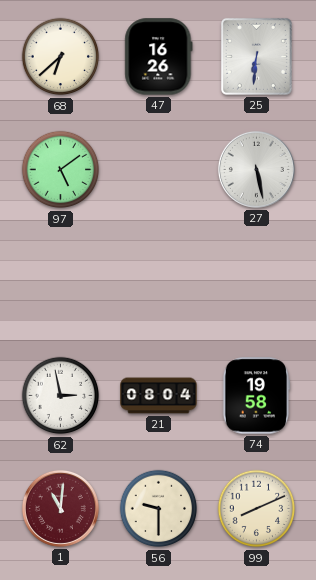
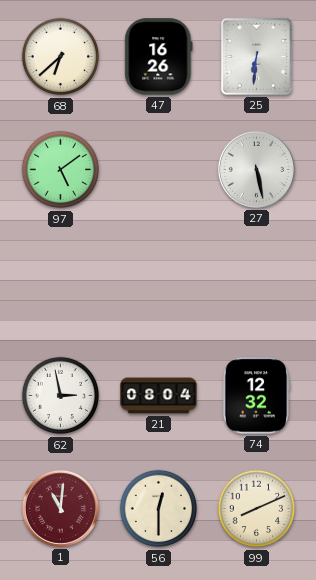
74: 19:58 -> 12:32 (256, 396)
56: 9:30 -> 12:30 (159, 509)
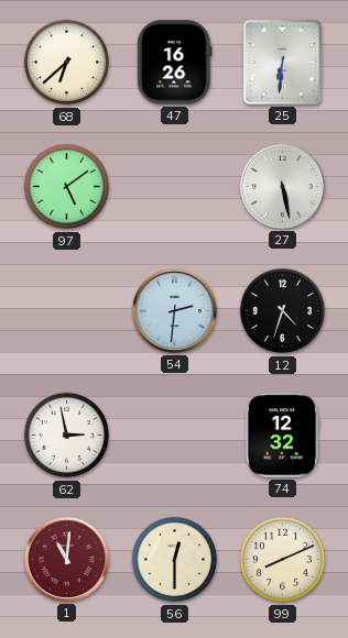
54: none -> 2:31 (174, 310)
12: none -> 4:33 (283, 311)
21: 08:04 -> none (159, 396)
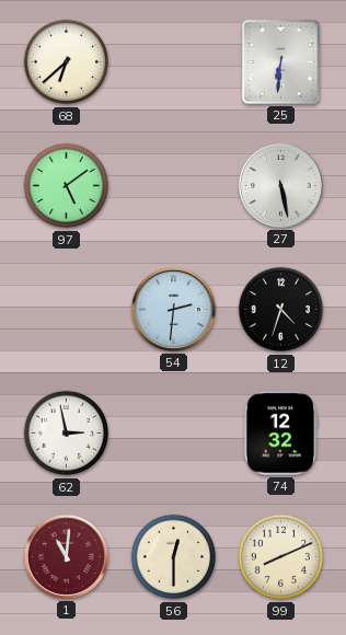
47: 16:26 -> none (175, 63)
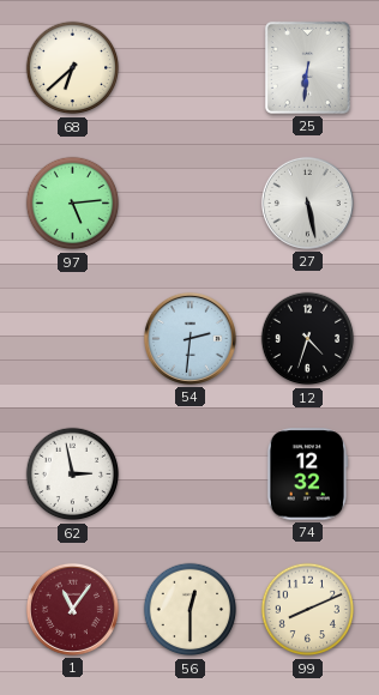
97: 5:09 -> 5:14 (73, 204)
1: 11:01 -> 11:06 (72, 609)
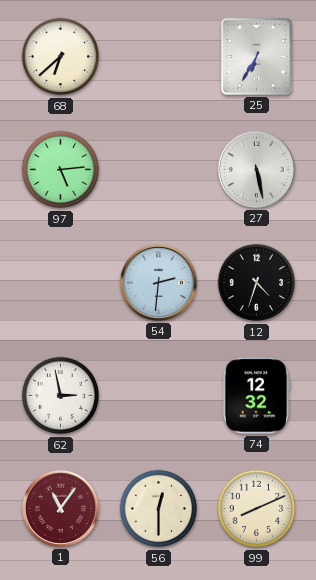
25: 6:31 -> 6:35 (256, 56)
